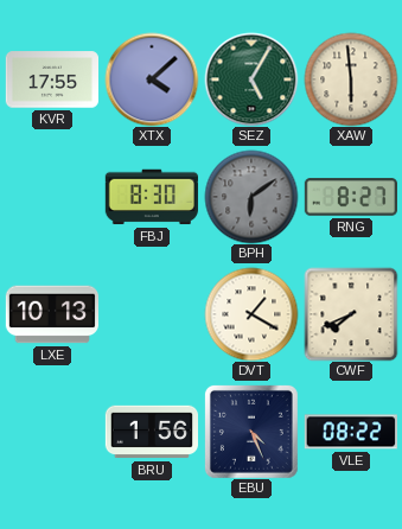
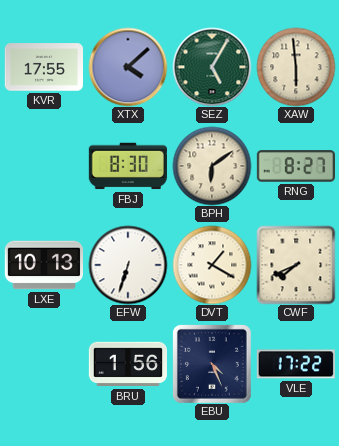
BPH dial: grey -> cream (212, 166)
EFW: none -> 6:33 (128, 265)
VLE: 08:22 -> 17:22 (296, 364)
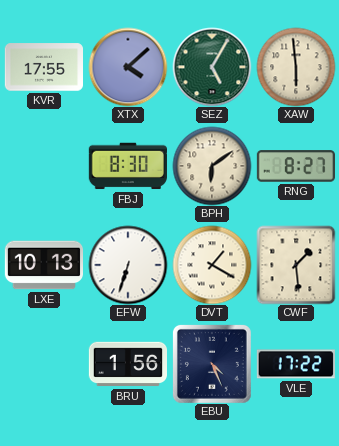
CWF: 7:41 -> 1:29 (296, 265)
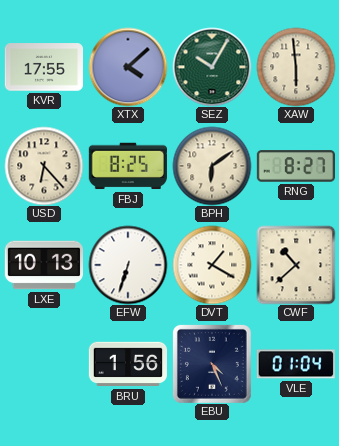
SEZ: 5:05 -> 10:05 (212, 67)
USD: none -> 6:23 (44, 166)
FBJ: 8:30 -> 8:25 (128, 166)
CWF: 1:29 -> 10:38 (296, 265)
VLE: 17:22 -> 01:04 (296, 364)
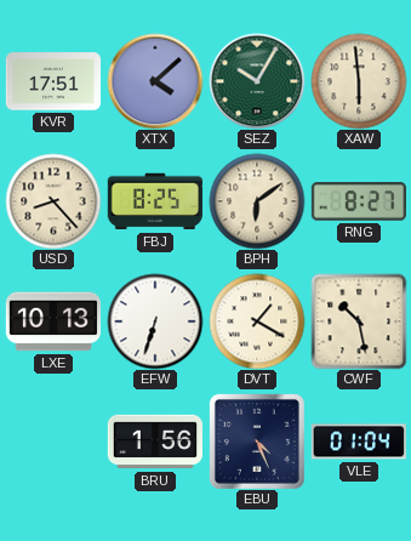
KVR: 17:55 -> 17:51 (52, 81)
USD: 6:23 -> 8:23 (53, 201)
CWF: 10:38 -> 10:28 (359, 321)
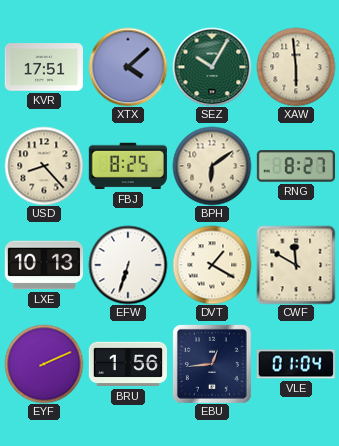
CWF: 10:28 -> 11:50 (296, 265)
EYF: none -> 2:11 (44, 364)
EBU: 4:26 -> 12:44 (212, 364)
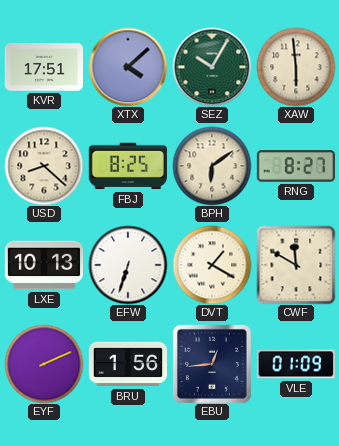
USD: 8:23 -> 8:22 (44, 166)
VLE: 01:04 -> 01:09 (296, 364)
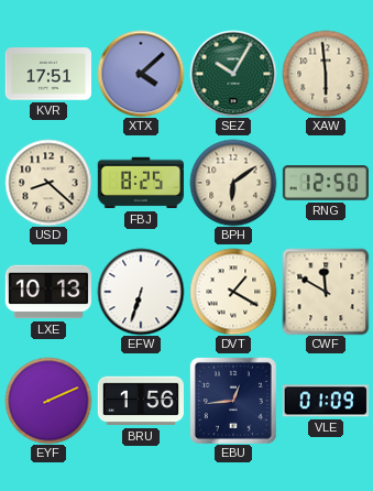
RNG: 8:27 -> 12:50 (325, 183)
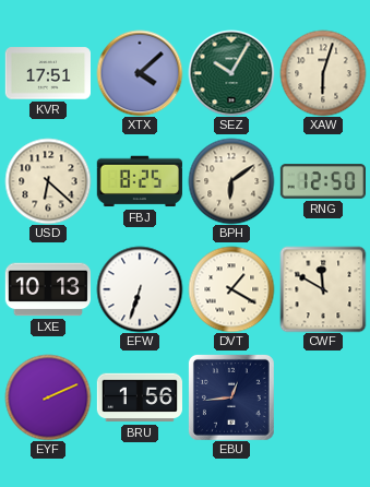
XAW: 5:59 -> 6:03 (323, 73)
USD: 8:22 -> 6:22 (48, 181)
VLE: 01:09 -> none (326, 401)
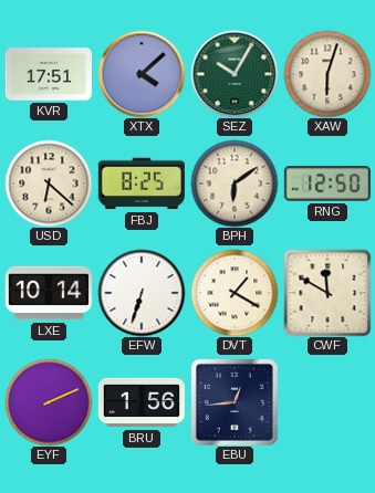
LXE: 10:13 -> 10:14 (48, 293)
